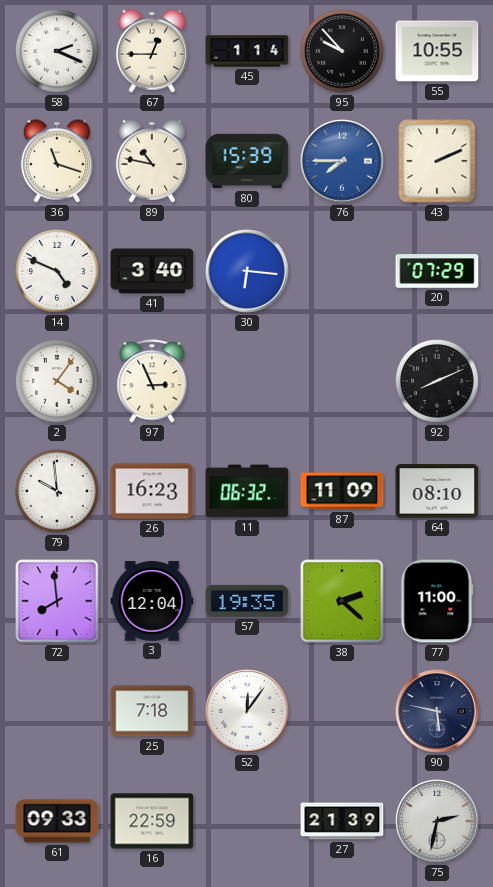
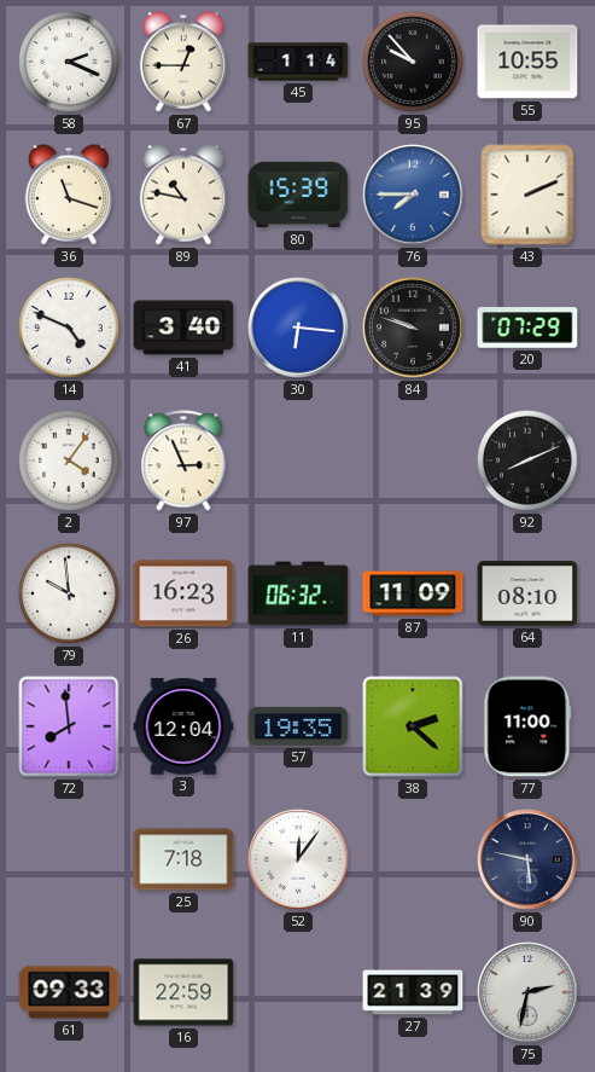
84: none -> 9:48 (413, 328)
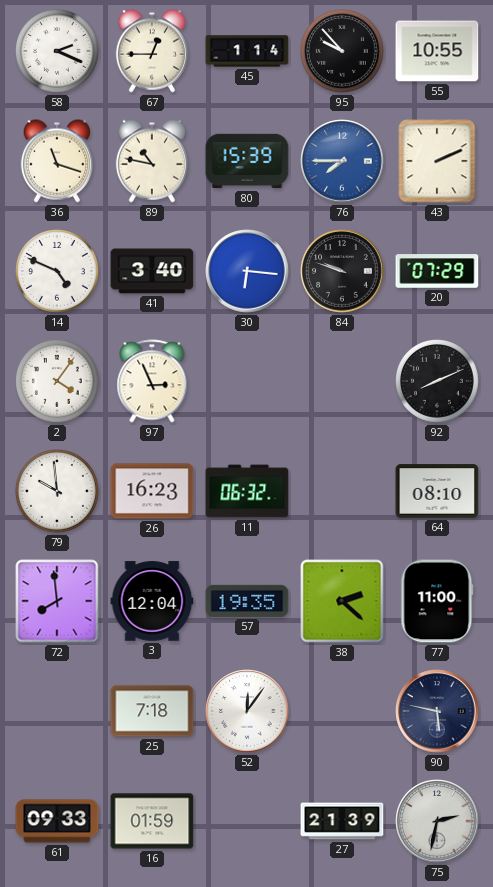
87: 11:09 -> none (413, 593)
16: 22:59 -> 01:59 (152, 821)
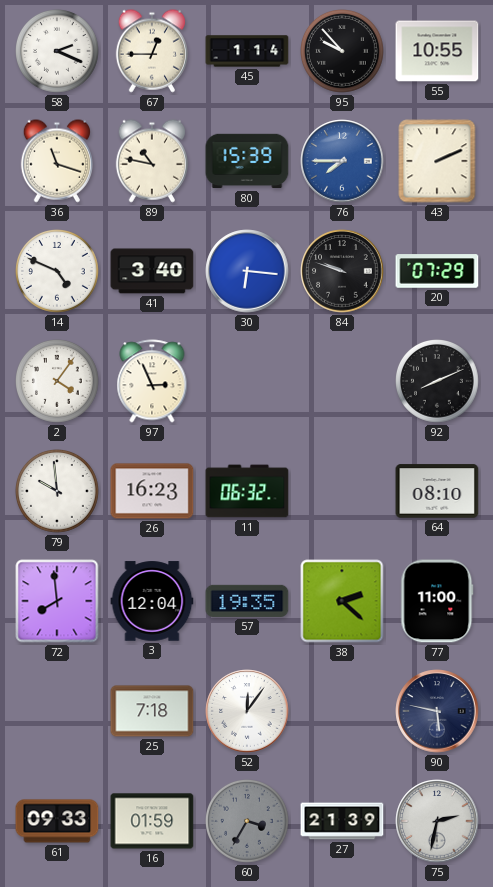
60: none -> 3:35 (248, 822)
